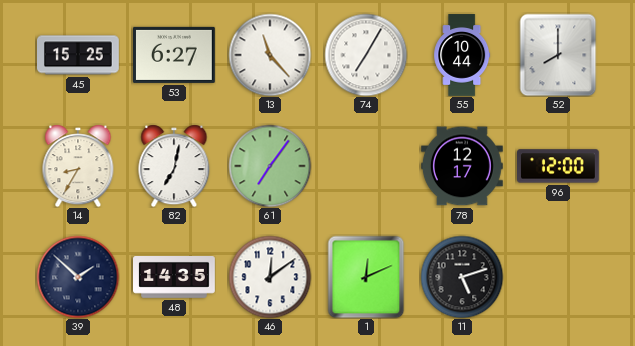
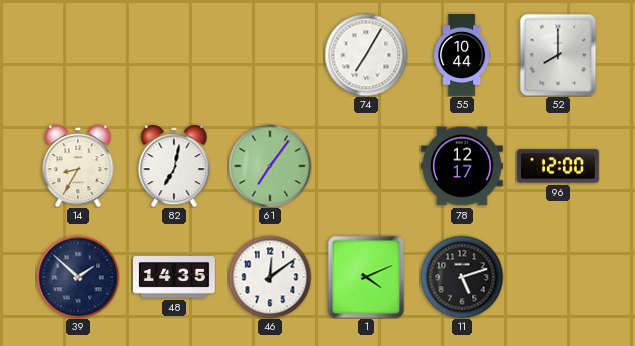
45: 15:25 -> none (79, 55)
53: 6:27 -> none (175, 55)
13: 11:23 -> none (270, 55)
1: 12:11 -> 4:11 (366, 277)
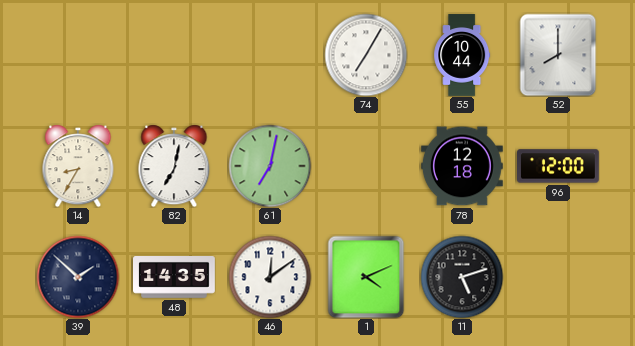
61: 7:06 -> 7:02 (270, 166)
78: 12:17 -> 12:18 (463, 166)
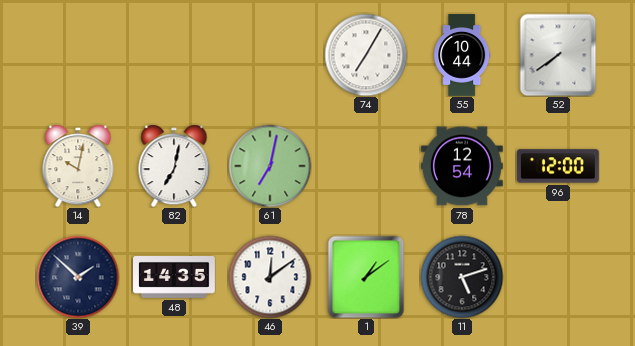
52: 8:00 -> 7:39 (558, 55)
14: 8:35 -> 10:02 (78, 166)
78: 12:18 -> 12:54 (463, 166)
1: 4:11 -> 1:09 (366, 277)
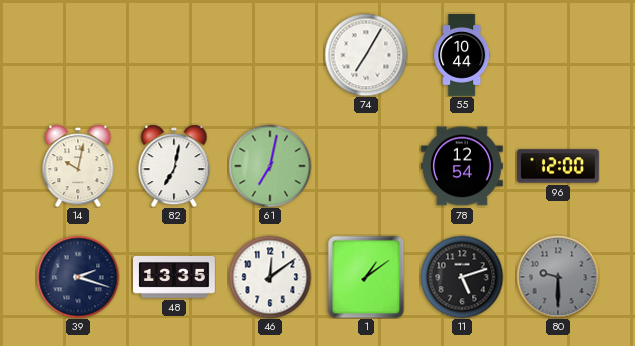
52: 7:39 -> none (558, 55)
39: 1:52 -> 2:18 (78, 277)
48: 14:35 -> 13:35 (174, 278)
80: none -> 9:30 (558, 277)
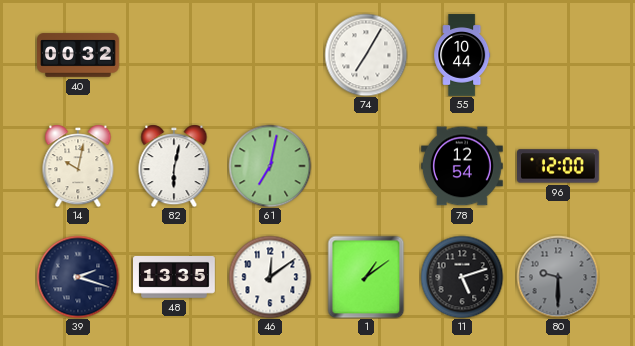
40: none -> 00:32 (78, 55)
82: 7:02 -> 6:02 (174, 166)
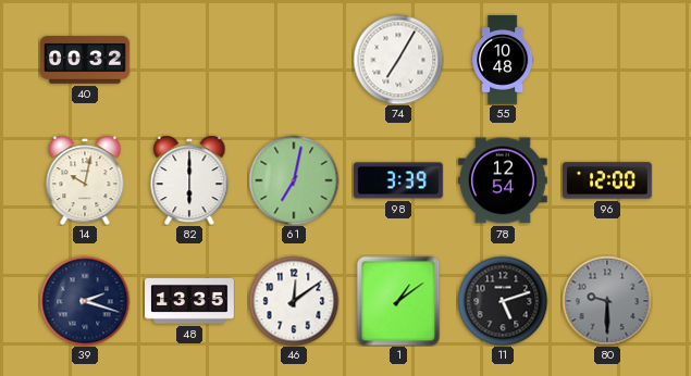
55: 10:44 -> 10:48 (503, 60)
82: 6:02 -> 6:00 (189, 180)
98: none -> 3:39 (399, 180)
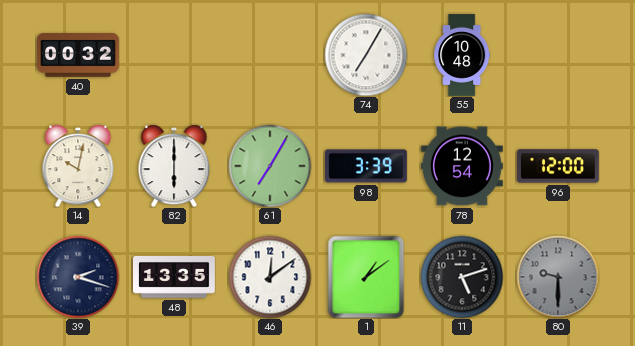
61: 7:02 -> 7:05 (270, 166)
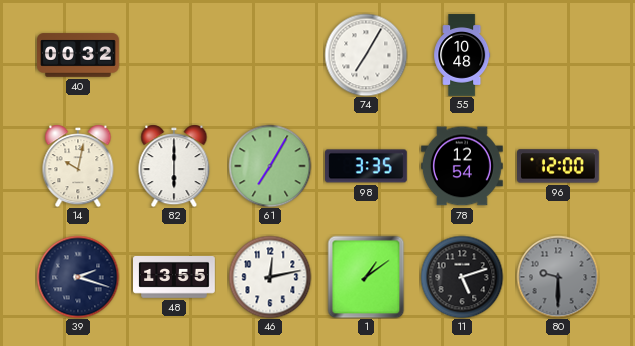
98: 3:39 -> 3:35 (367, 166)
48: 13:35 -> 13:55 (174, 278)
46: 12:09 -> 12:13 (270, 277)
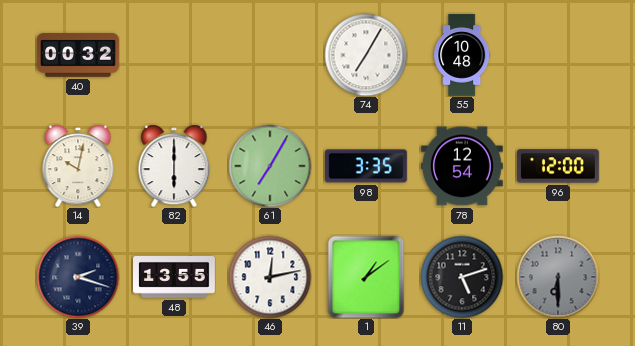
80: 9:30 -> 6:30 (558, 277)
